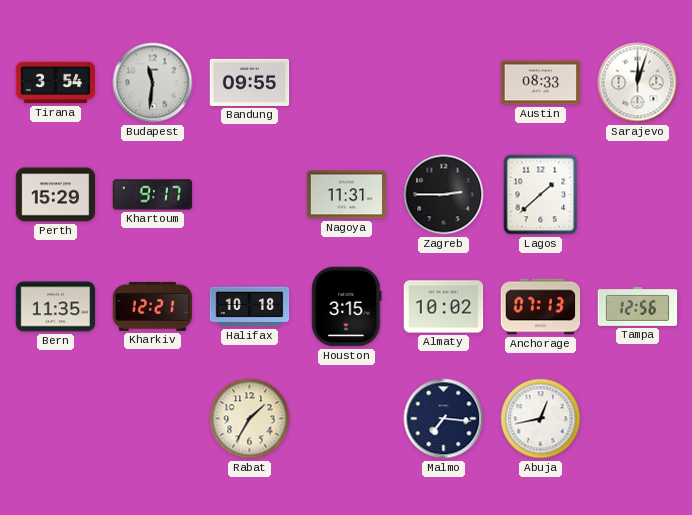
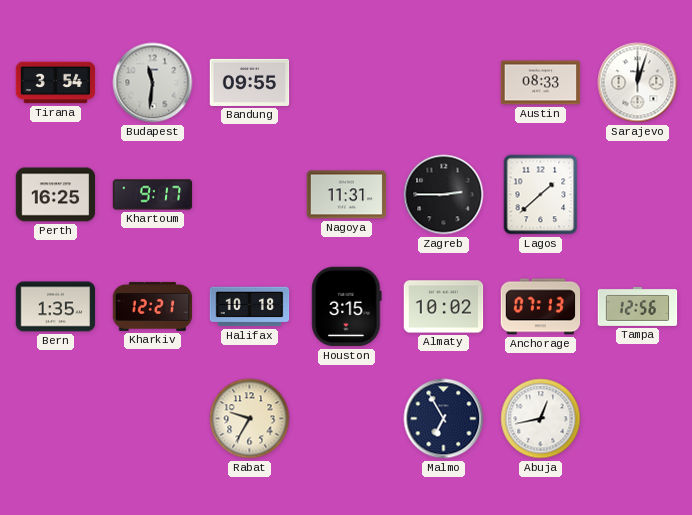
Perth: 15:29 -> 16:25 (56, 195)
Bern: 11:35 -> 1:35 (56, 307)
Rabat: 1:35 -> 9:35 (250, 419)
Malmo: 7:16 -> 6:55 (444, 419)
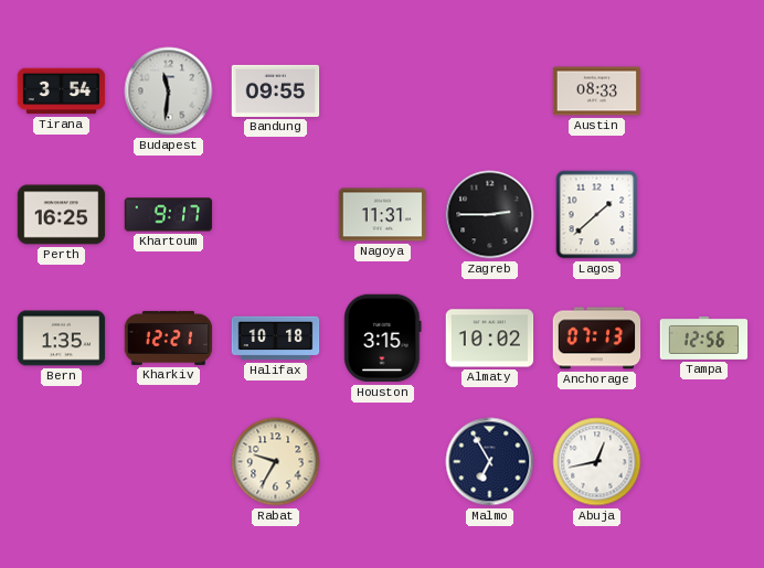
Sarajevo: 12:03 -> none (638, 83)
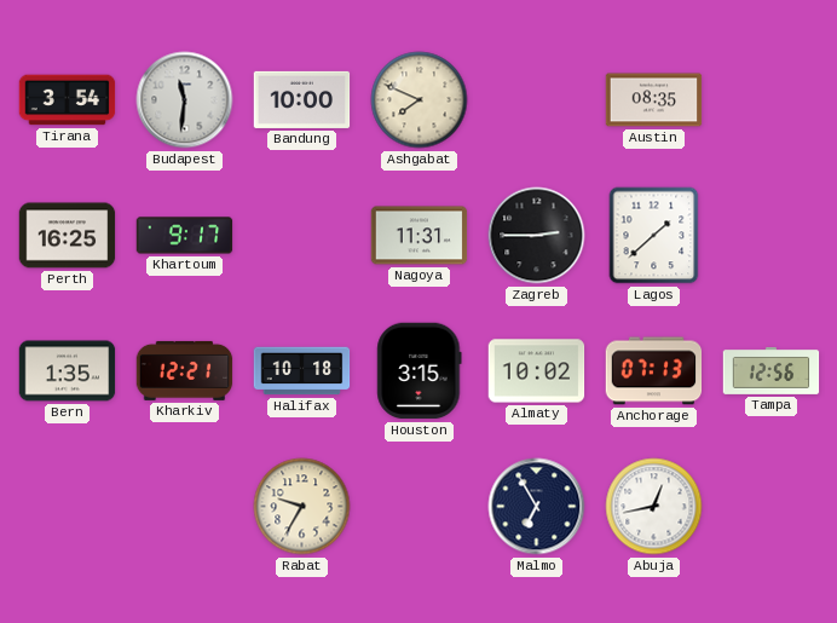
Bandung: 09:55 -> 10:00 (302, 99)
Ashgabat: none -> 7:49 (420, 100)
Austin: 08:33 -> 08:35 (654, 100)
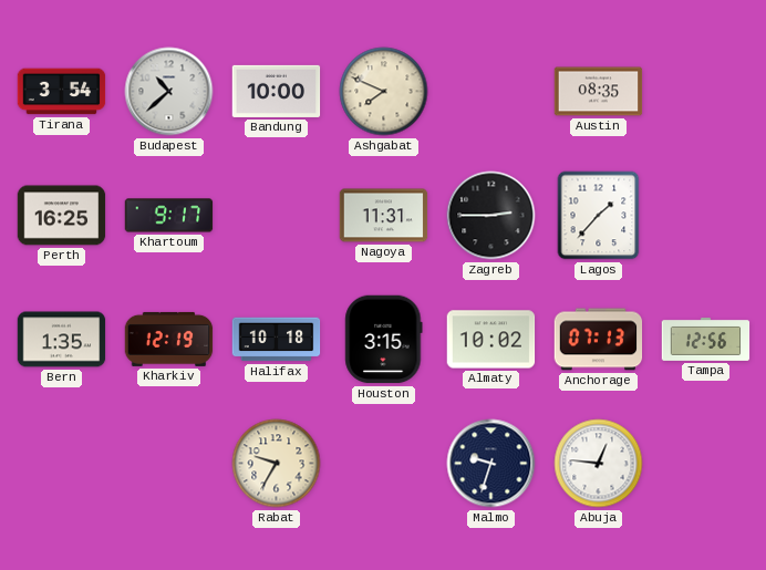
Budapest: 11:31 -> 10:38 (169, 92)
Lagos: 1:38 -> 1:37 (599, 216)
Kharkiv: 12:21 -> 12:19 (169, 339)
Malmo: 6:55 -> 9:33 (491, 464)
Abuja: 12:43 -> 12:46 (599, 464)
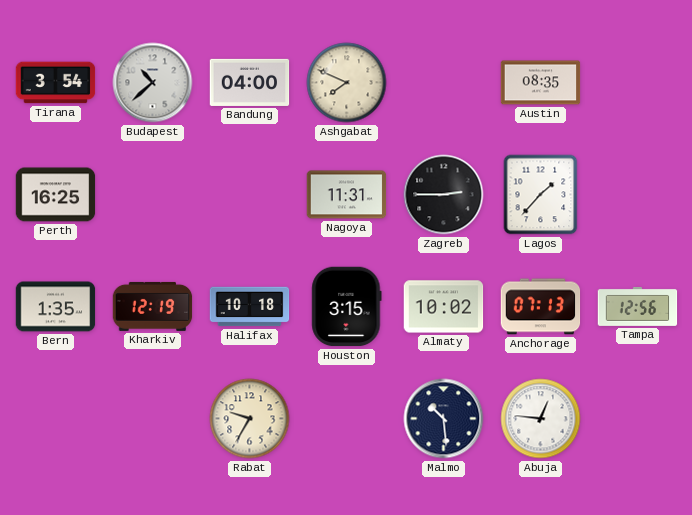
Bandung: 10:00 -> 04:00 (250, 82)
Khartoum: 9:17 -> none (169, 216)
Malmo: 9:33 -> 10:29 (444, 419)
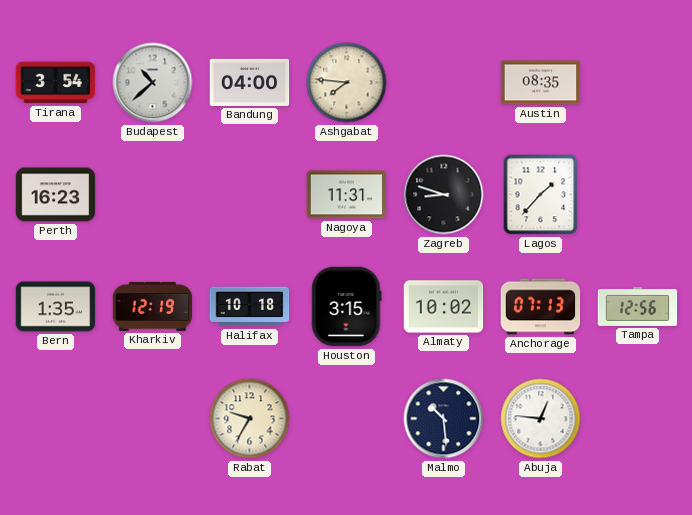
Ashgabat: 7:49 -> 7:46 (347, 83)
Perth: 16:25 -> 16:23 (56, 195)
Zagreb: 2:45 -> 8:48 (444, 195)
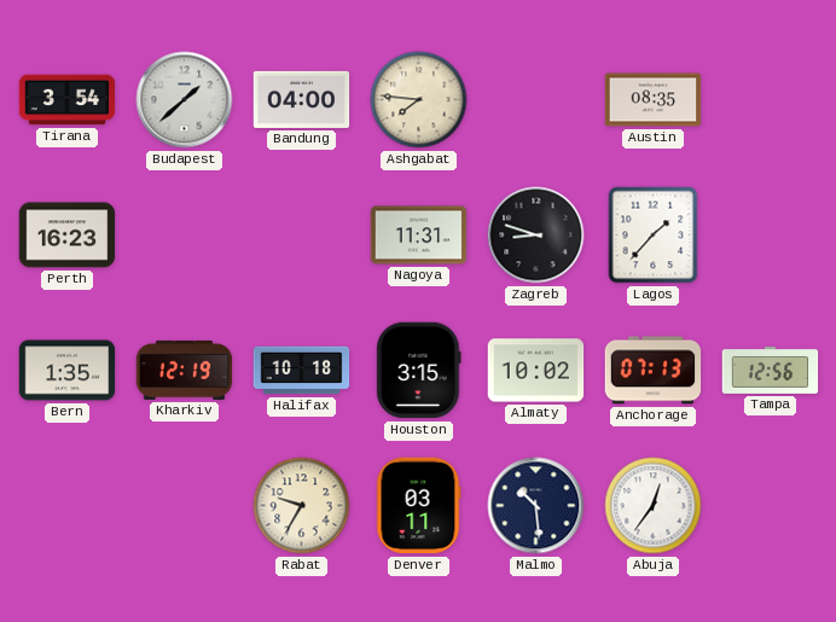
Budapest: 10:38 -> 1:38 (185, 100)
Denver: none -> 03:11 (418, 506)
Abuja: 12:46 -> 12:36 (654, 506)
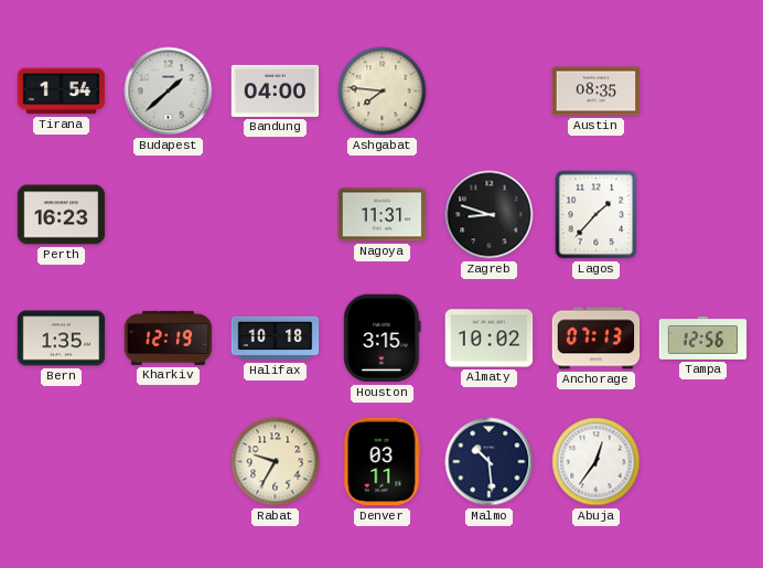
Tirana: 3:54 -> 1:54 (62, 92)
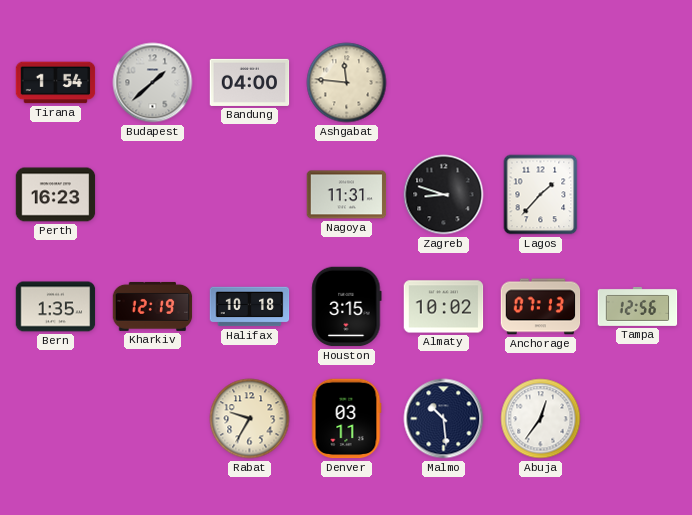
Ashgabat: 7:46 -> 11:46 (347, 83)
Austin: 08:35 -> none (597, 92)
